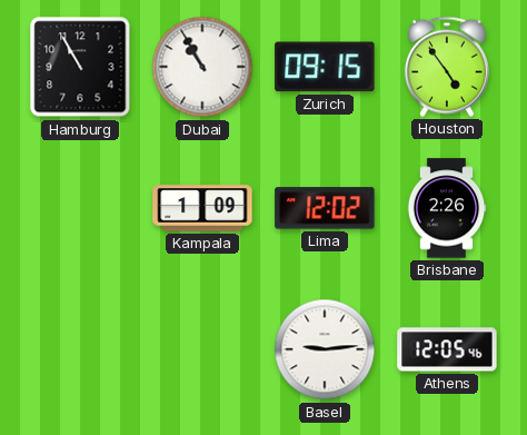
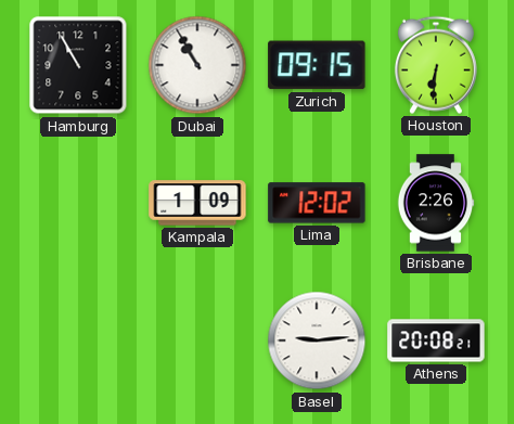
Houston: 4:54 -> 6:31 (436, 65)
Athens: 12:05 -> 20:08 (436, 341)
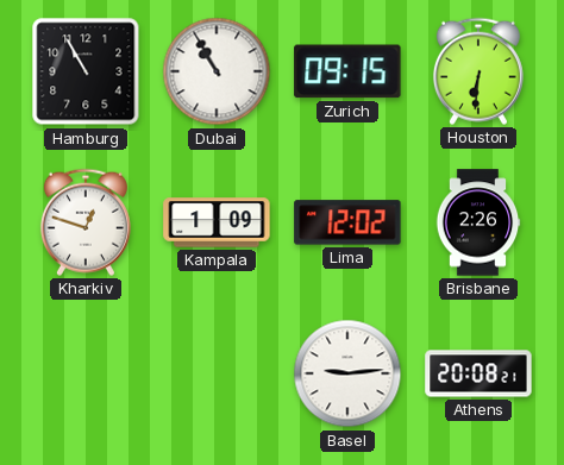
Kharkiv: none -> 12:48 (86, 222)
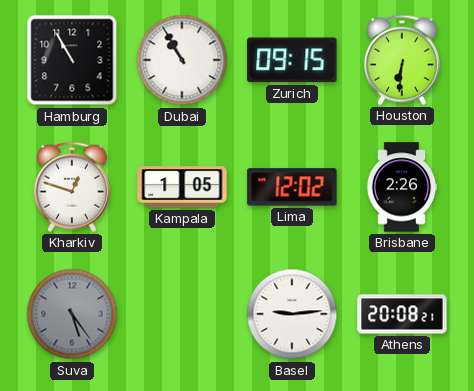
Kampala: 1:09 -> 1:05 (182, 187)
Suva: none -> 5:24 (72, 314)
